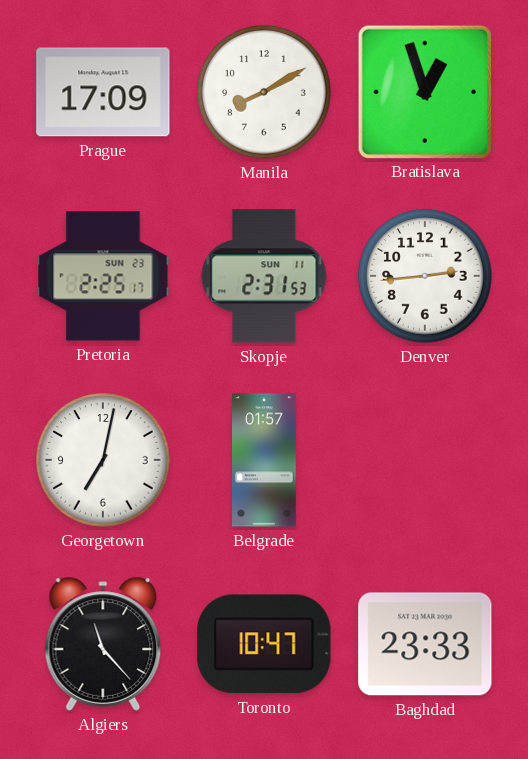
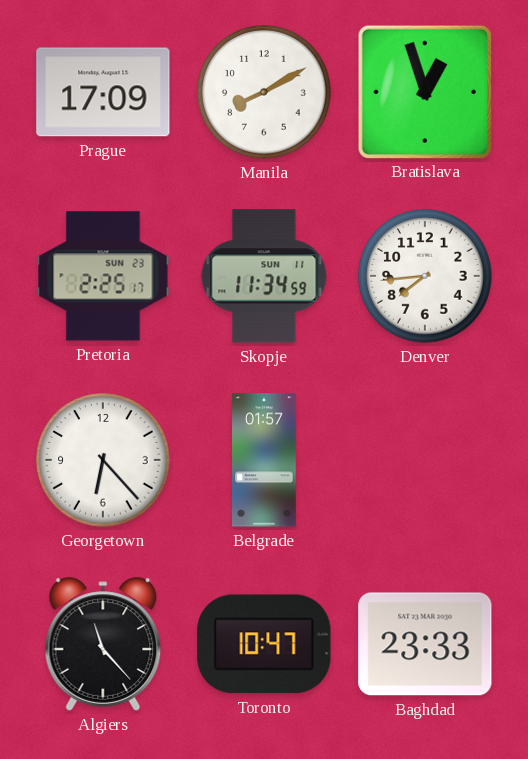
Skopje: 2:31 -> 11:34 (264, 276)
Denver: 2:44 -> 7:44 (425, 276)
Georgetown: 7:02 -> 6:23 (103, 460)
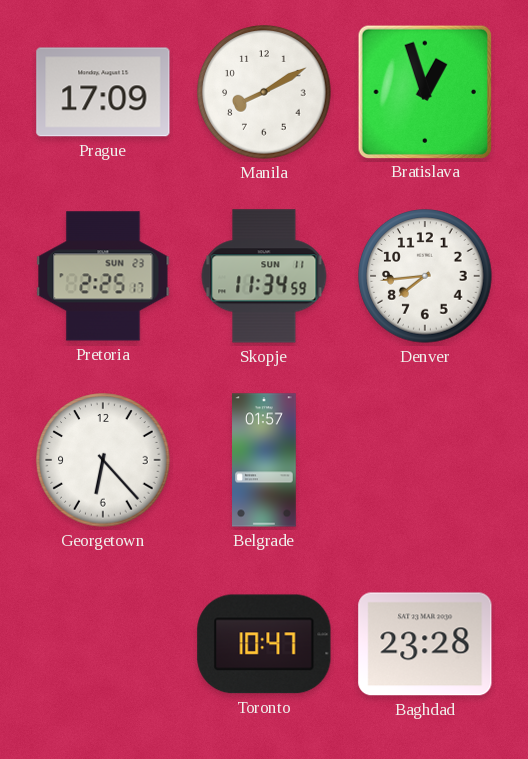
Algiers: 11:23 -> none (103, 644)
Baghdad: 23:33 -> 23:28 (425, 644)
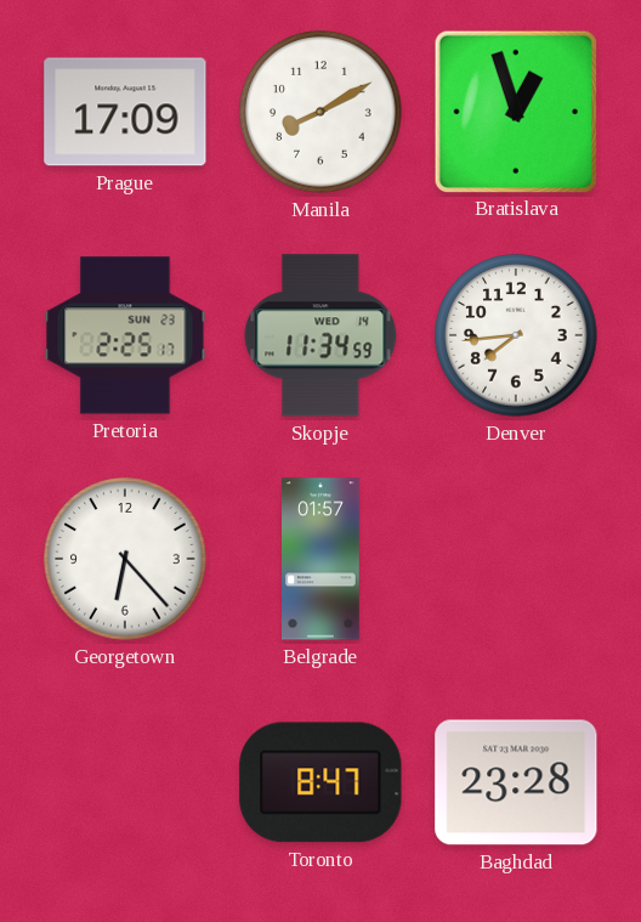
Skopje date: SUN 11 -> WED 14 (320, 335)
Toronto: 10:47 -> 8:47 (320, 782)
